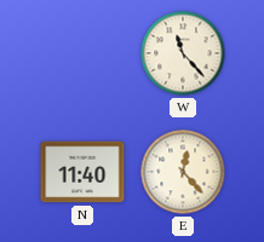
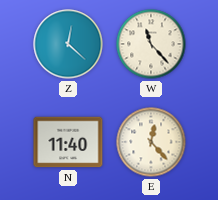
Z: none -> 12:22 (68, 44)
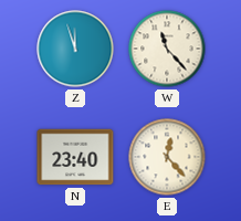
Z: 12:22 -> 11:57 (75, 49)
N: 11:40 -> 23:40 (75, 157)
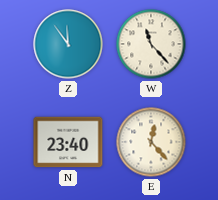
Z: 11:57 -> 11:54 (68, 44)
